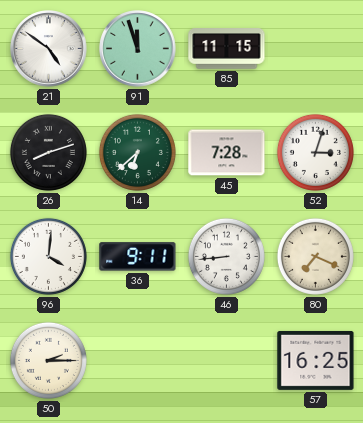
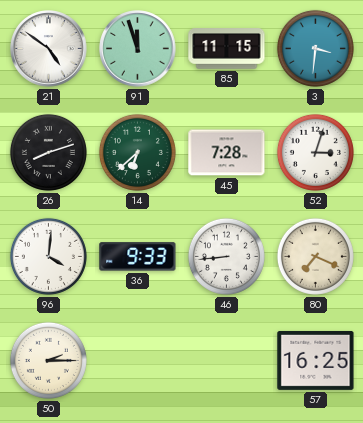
3: none -> 3:31 (315, 48)
36: 9:11 -> 9:33 (138, 257)
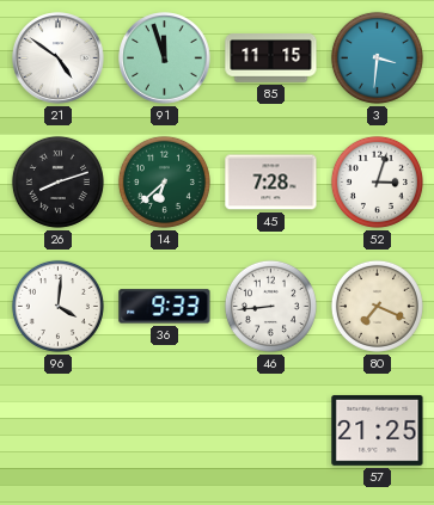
50: 2:15 -> none (48, 360)
57: 16:25 -> 21:25 (378, 430)
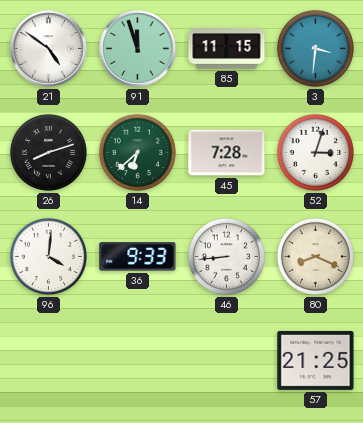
80: 7:19 -> 8:19 (315, 256)
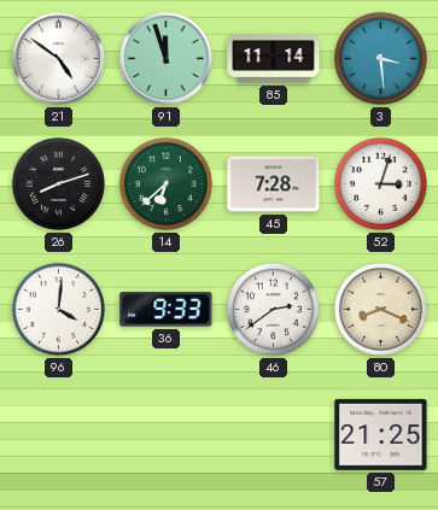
85: 11:15 -> 11:14 (274, 59)
3: 3:31 -> 3:29 (380, 58)
46: 8:44 -> 2:39 (273, 309)
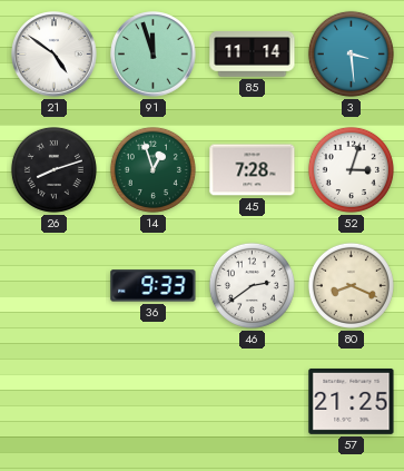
14: 6:38 -> 12:57 (152, 169)
96: 4:01 -> none (58, 309)
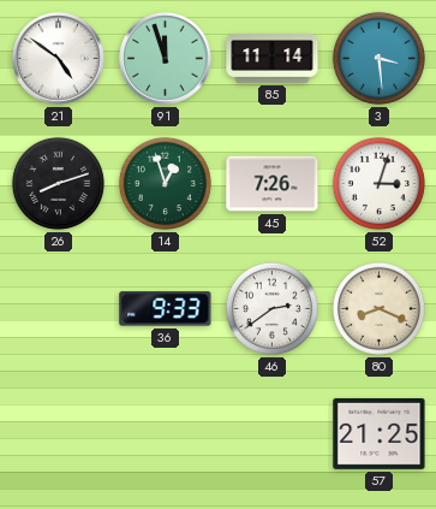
45: 7:28 -> 7:26 (273, 184)
